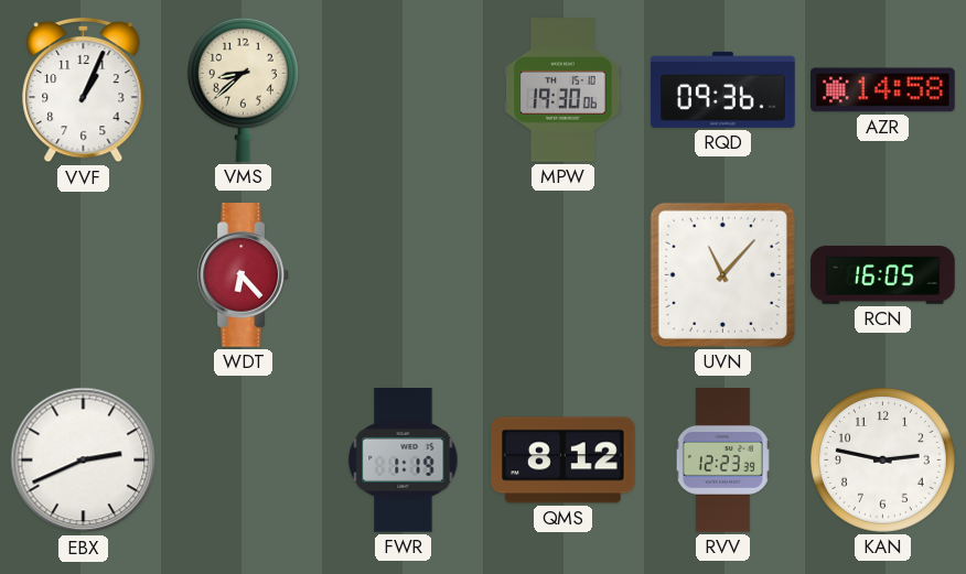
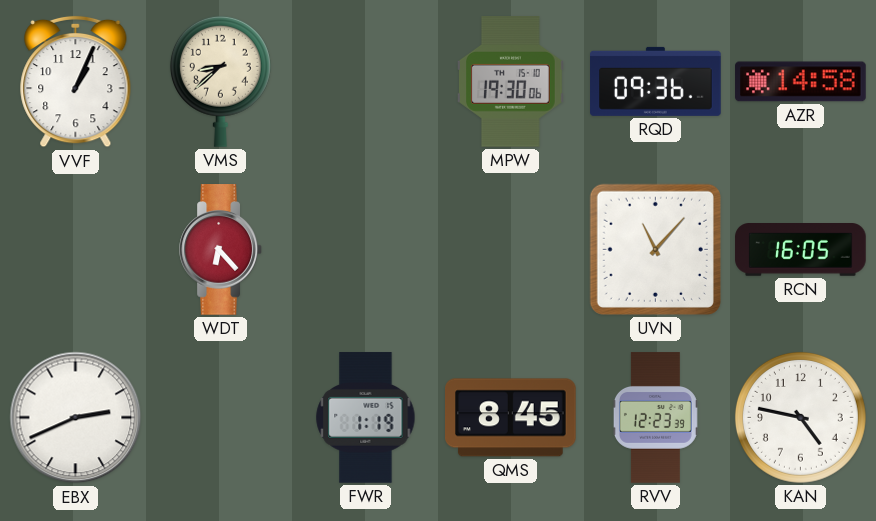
QMS: 8:12 -> 8:45 (511, 418)
KAN: 2:47 -> 4:47 (800, 417)
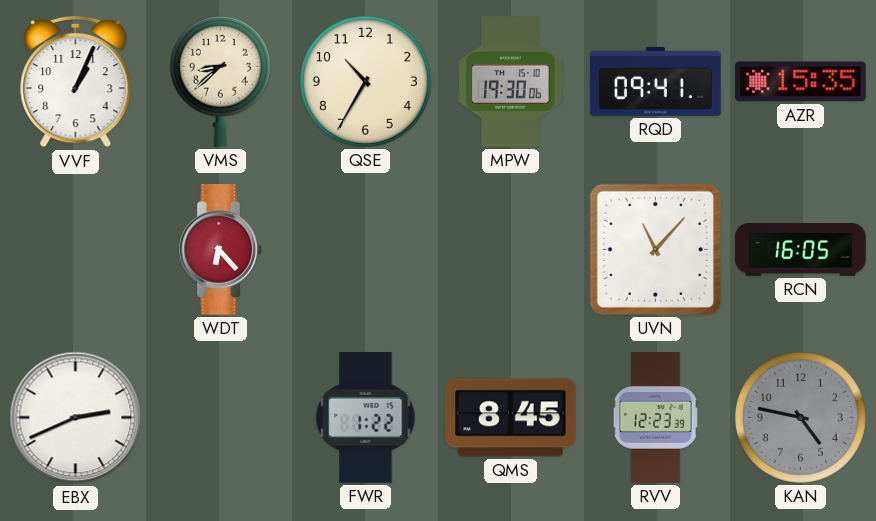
QSE: none -> 10:35 (365, 81)
RQD: 09:36 -> 09:41 (656, 81)
AZR: 14:58 -> 15:35 (801, 82)
FWR: 1:19 -> 1:22 (366, 418)
KAN dial: white -> grey (800, 417)
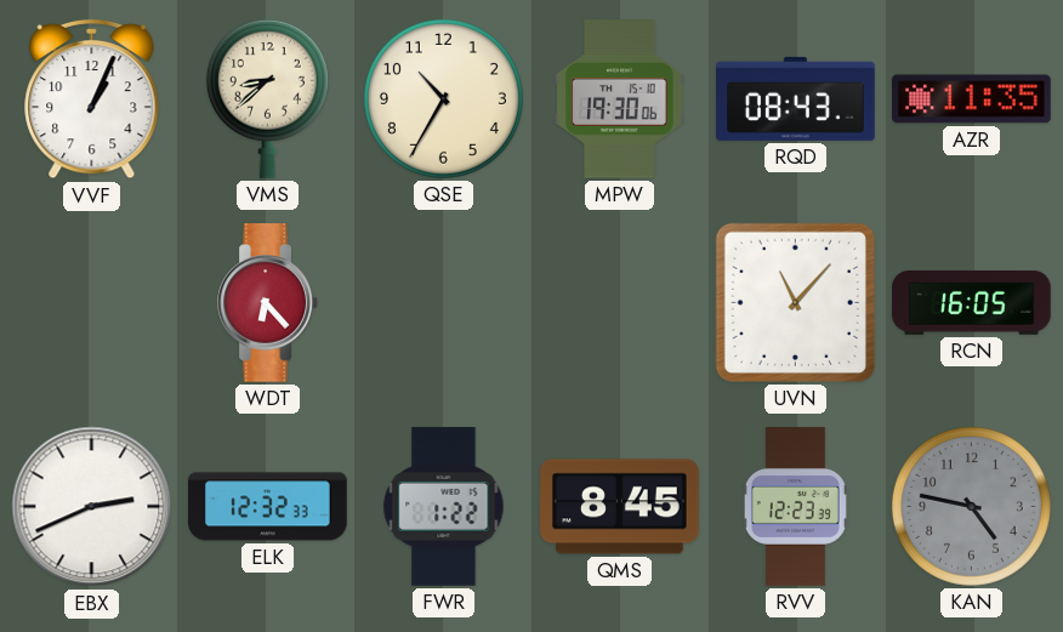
RQD: 09:41 -> 08:43 (796, 98)
AZR: 15:35 -> 11:35 (972, 99)
ELK: none -> 12:32 (268, 507)
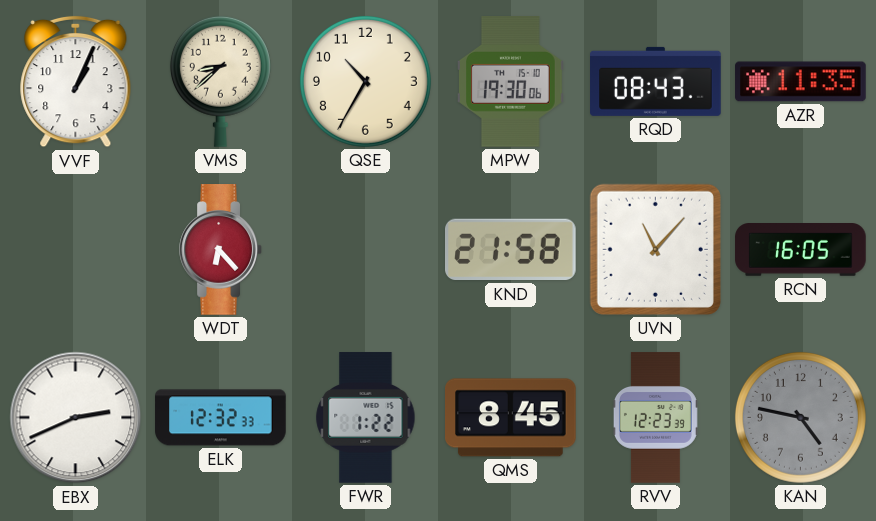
KND: none -> 21:58 (511, 250)
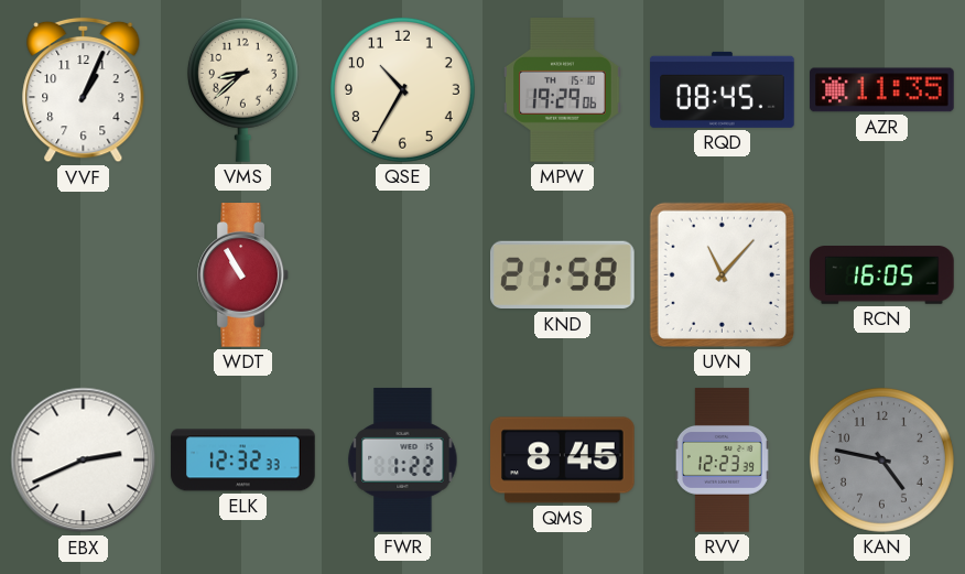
MPW: 19:30 -> 19:29 (563, 90)
RQD: 08:43 -> 08:45 (723, 89)
WDT: 6:23 -> 10:55 (243, 275)
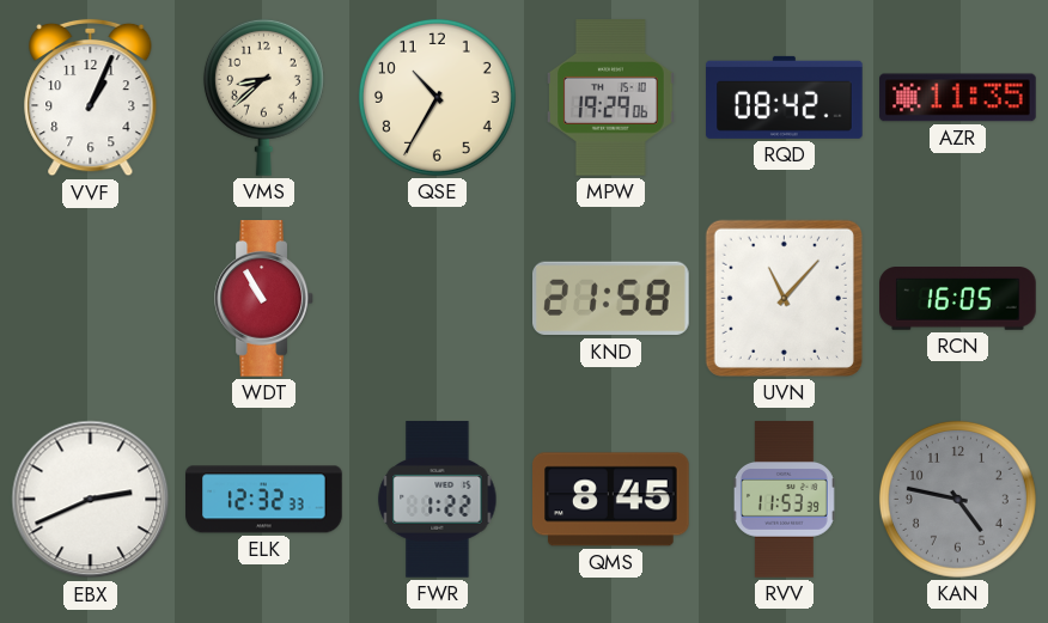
RQD: 08:45 -> 08:42 (785, 97)
RVV: 12:23 -> 11:53 (784, 500)
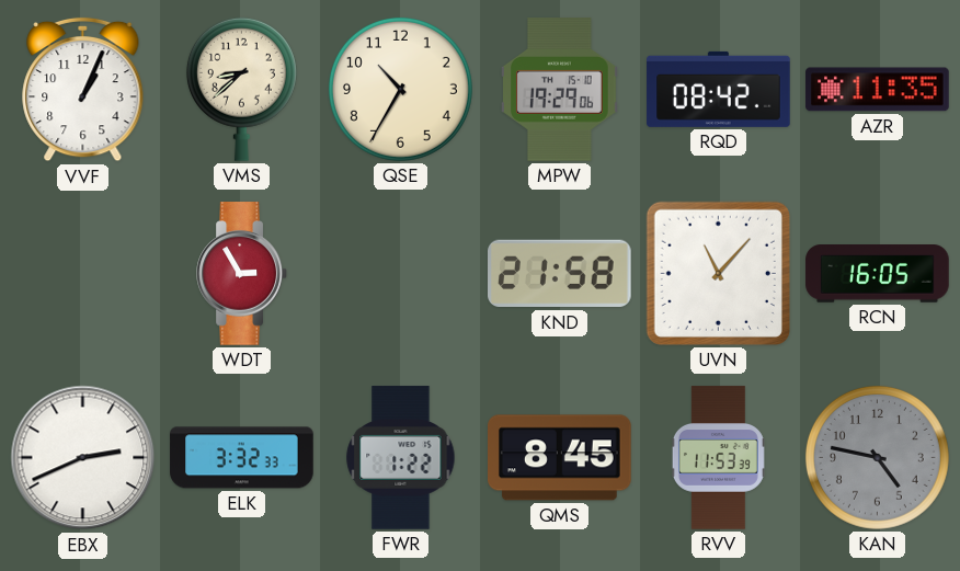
WDT: 10:55 -> 2:55 (242, 274)
ELK: 12:32 -> 3:32 (242, 458)
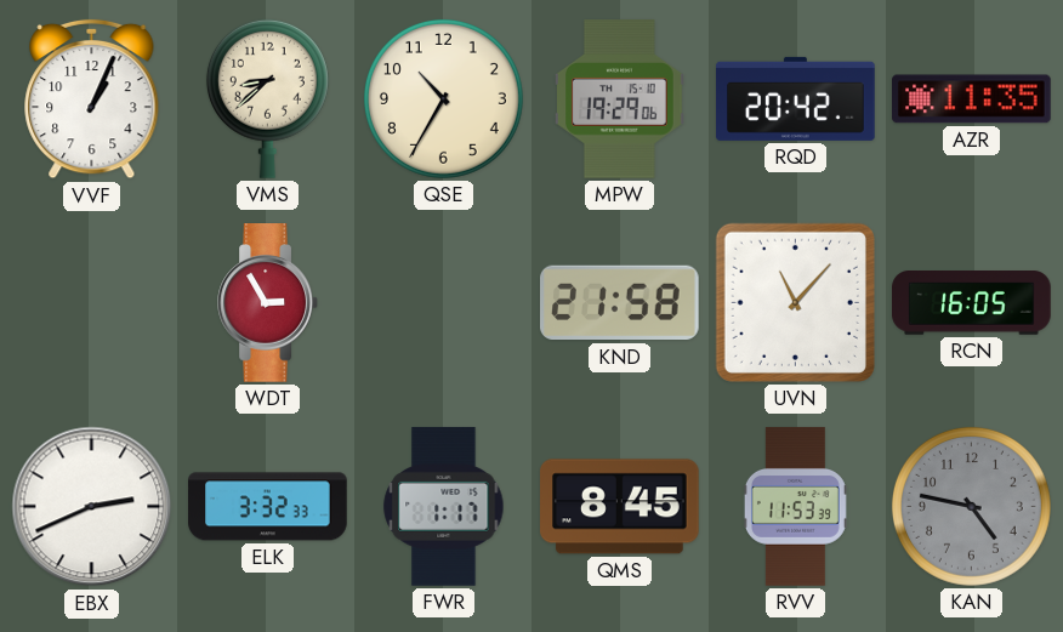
RQD: 08:42 -> 20:42 (796, 98)
FWR: 1:22 -> 1:17 (444, 507)
